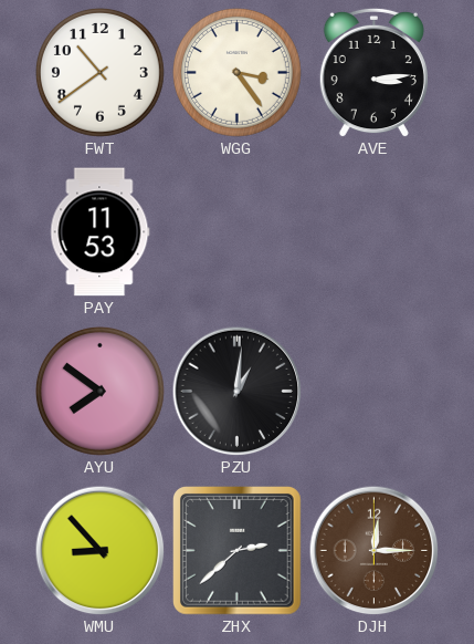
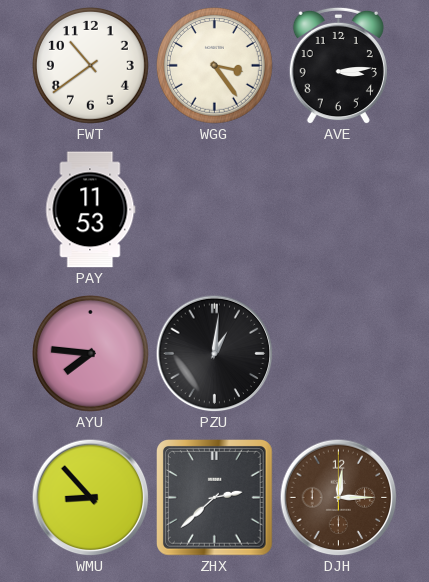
AYU: 7:51 -> 7:46 (90, 353)
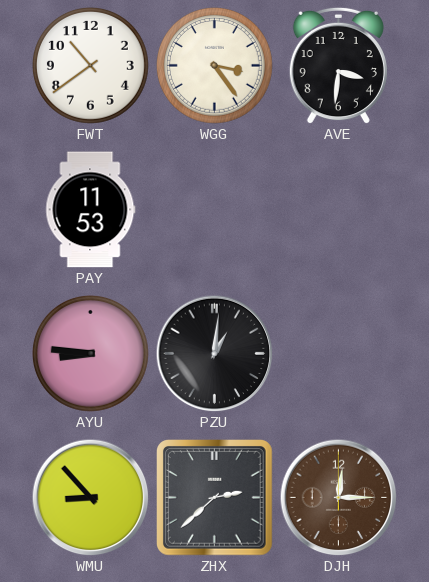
AVE: 3:14 -> 3:31 (338, 65)
AYU: 7:46 -> 8:46 (90, 353)
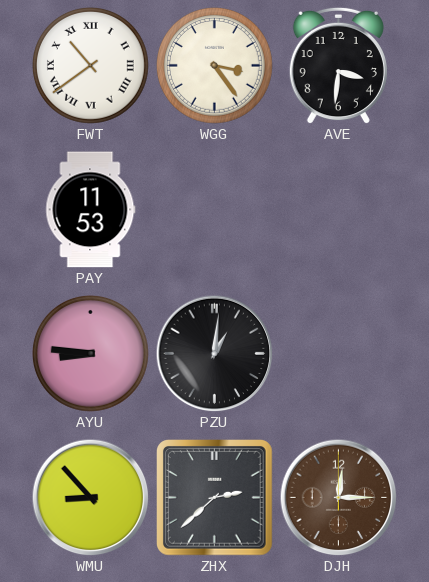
FWT numerals: Arabic -> Roman (90, 65)
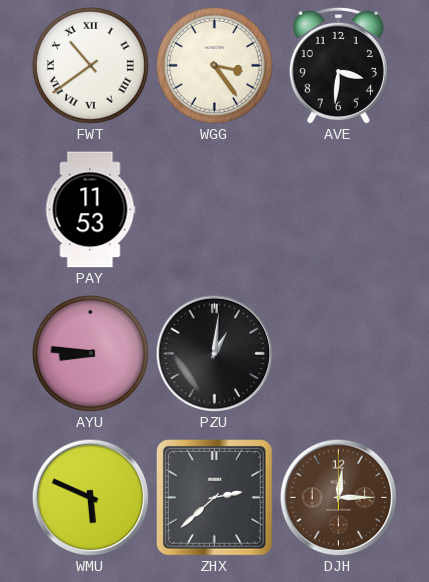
WMU: 8:53 -> 5:49 (90, 497)
